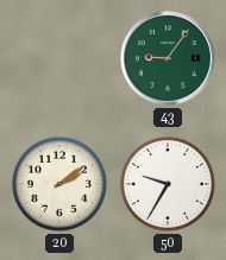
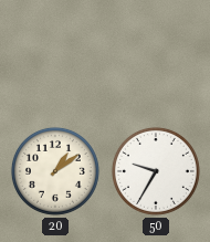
43: 9:06 -> none (168, 58)
20: 2:09 -> 1:09 (55, 171)
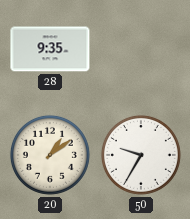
28: none -> 9:35 (50, 49)
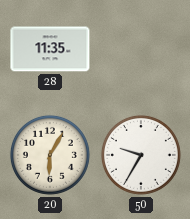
28: 9:35 -> 11:35 (50, 49)
20: 1:09 -> 6:05 (50, 155)
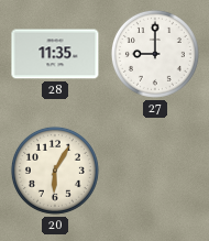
27: none -> 9:00 (155, 54)
50: 9:35 -> none (141, 155)
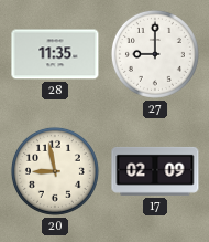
20: 6:05 -> 8:58 (55, 171)
17: none -> 02:09 (155, 171)
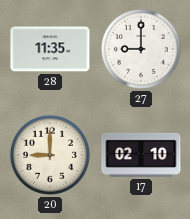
20: 8:58 -> 9:00 (50, 155)
17: 02:09 -> 02:10 (141, 155)
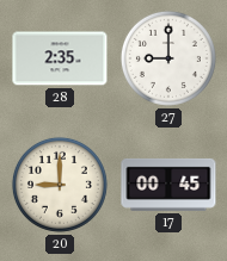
28: 11:35 -> 2:35 (60, 58)
17: 02:10 -> 00:45 (168, 185)
